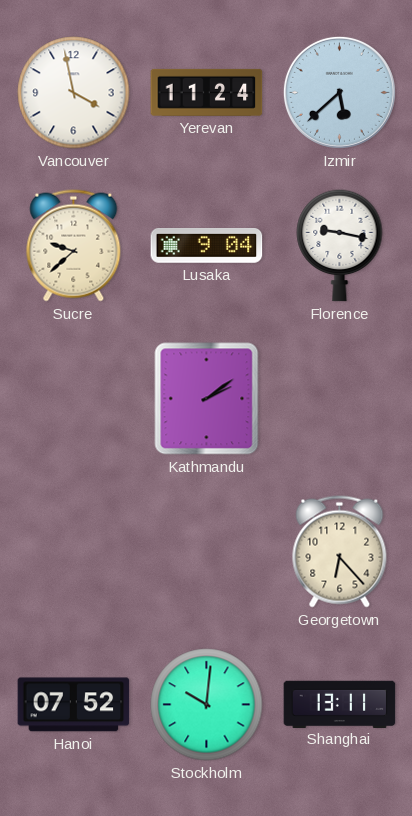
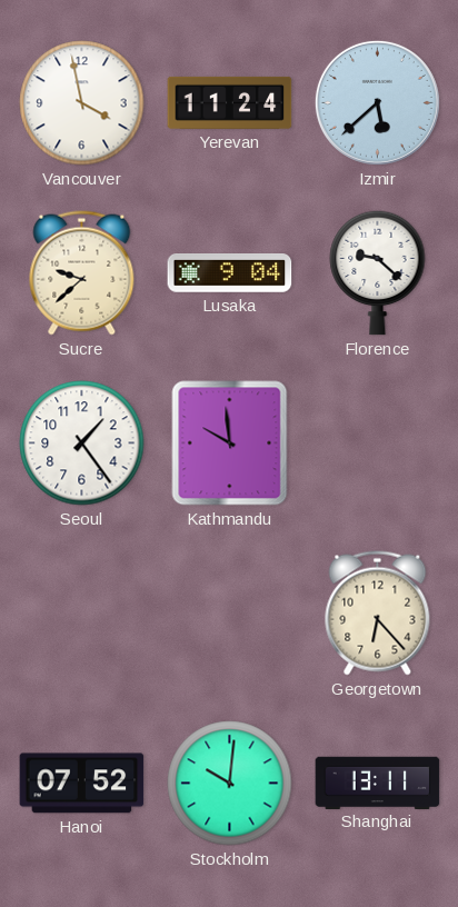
Florence: 9:17 -> 9:22 (378, 272)
Seoul: none -> 1:24 (82, 443)
Kathmandu: 2:09 -> 9:59 (230, 443)
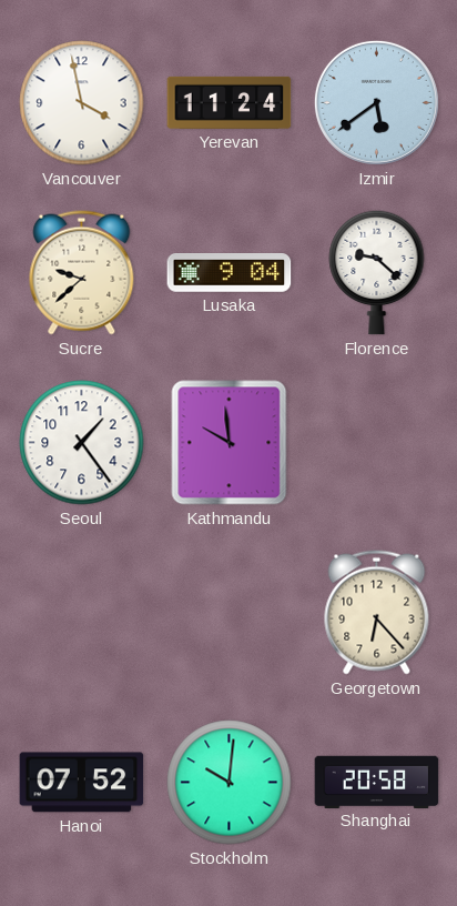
Izmir: 5:38 -> 5:39 (376, 102)
Shanghai: 13:11 -> 20:58 (377, 782)
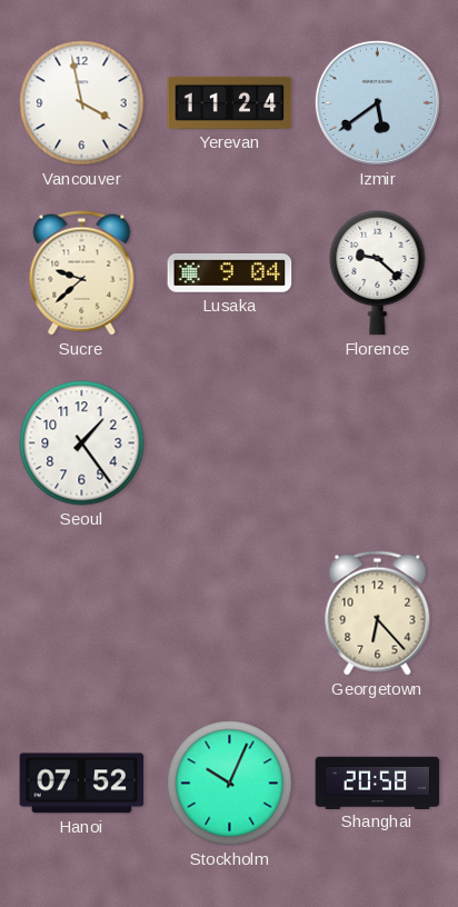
Kathmandu: 9:59 -> none (230, 443)
Stockholm: 10:01 -> 10:04 (230, 784)
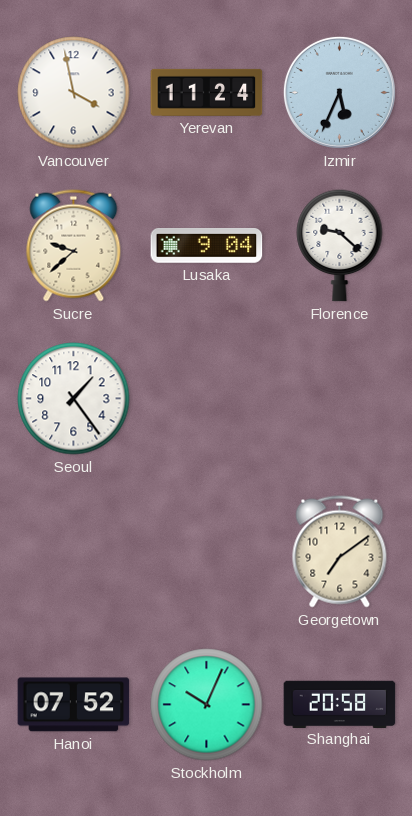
Izmir: 5:39 -> 5:34 (339, 92)
Georgetown: 6:23 -> 7:09 (340, 552)
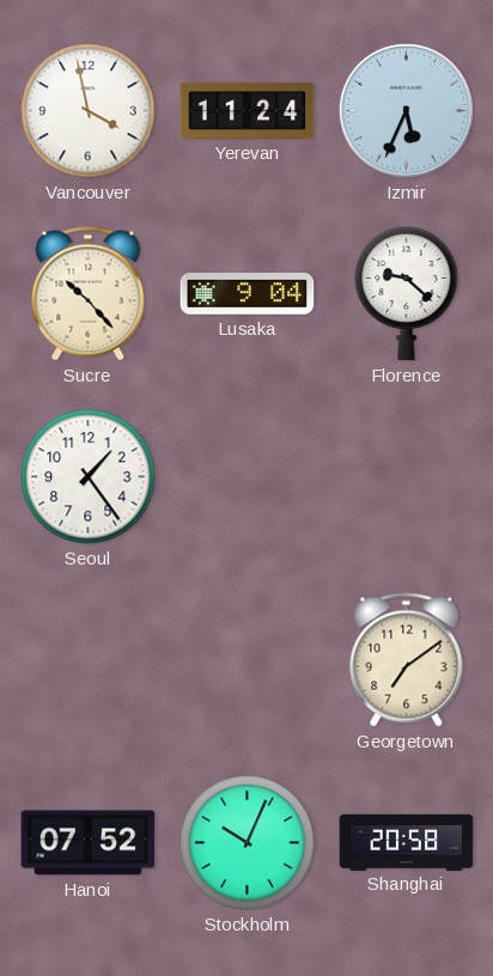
Sucre: 9:38 -> 10:23 (89, 294)
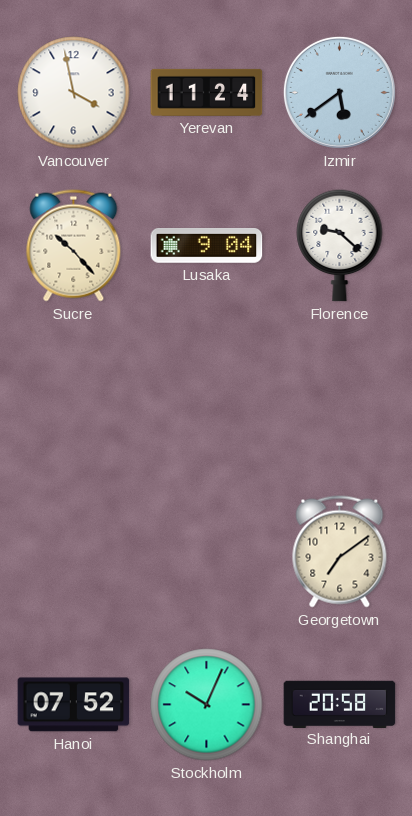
Izmir: 5:34 -> 5:39 (339, 92)
Seoul: 1:24 -> none (89, 477)
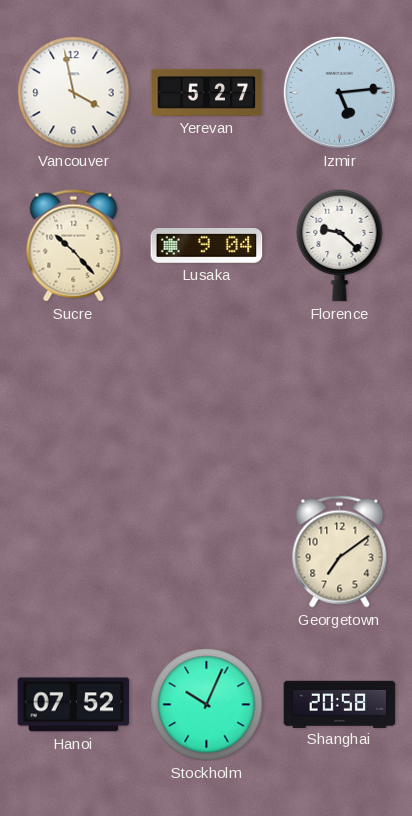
Yerevan: 11:24 -> 5:27 (207, 92)
Izmir: 5:39 -> 5:14 (339, 92)
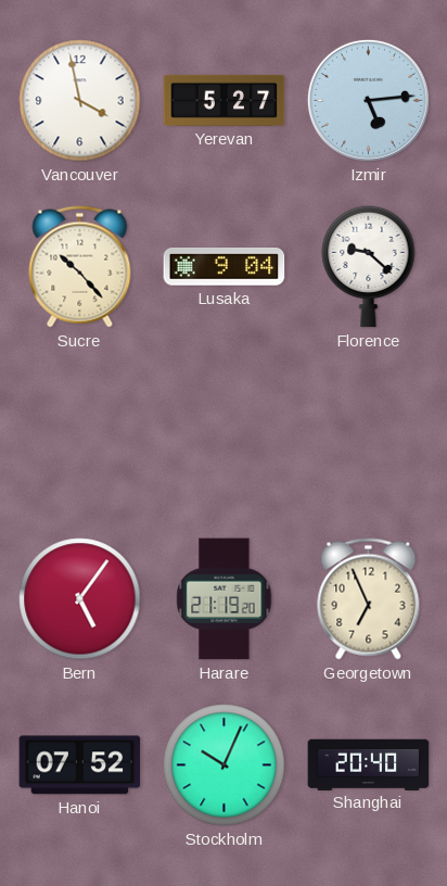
Bern: none -> 5:06 (80, 599)
Harare: none -> 21:19 (225, 599)
Georgetown: 7:09 -> 6:56 (369, 599)
Shanghai: 20:58 -> 20:40 (369, 764)
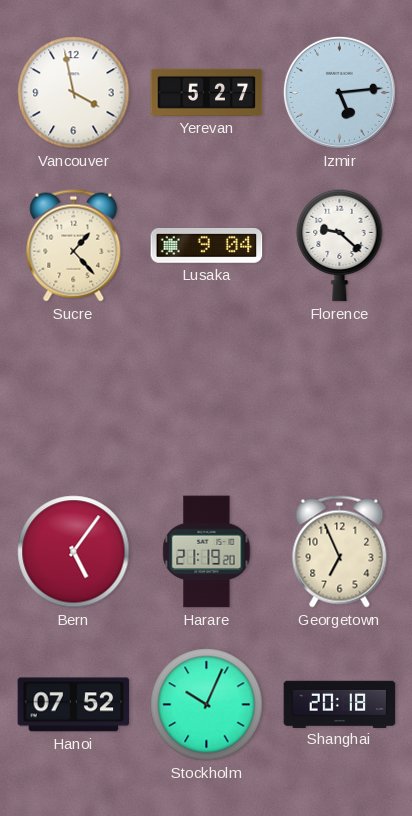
Sucre: 10:23 -> 1:23 (74, 246)
Shanghai: 20:40 -> 20:18 (340, 704)
